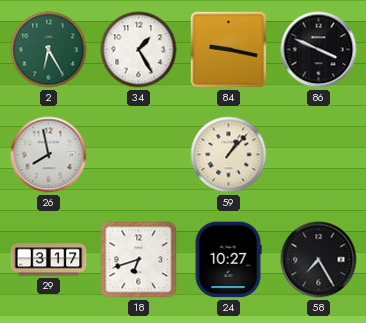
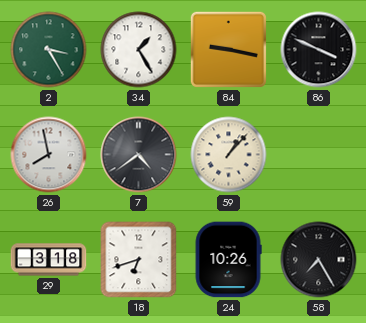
2: 6:25 -> 3:25 (49, 50)
7: none -> 4:39 (139, 155)
29: 3:17 -> 3:18 (49, 260)
24: 10:27 -> 10:26 (228, 260)
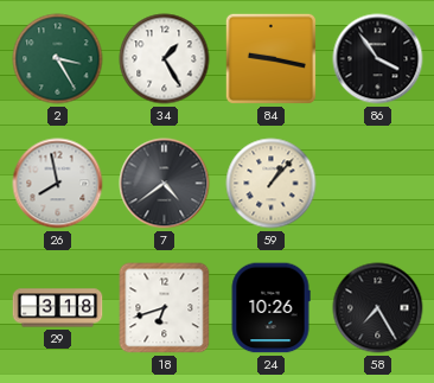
86: 3:49 -> 3:54 (378, 59)
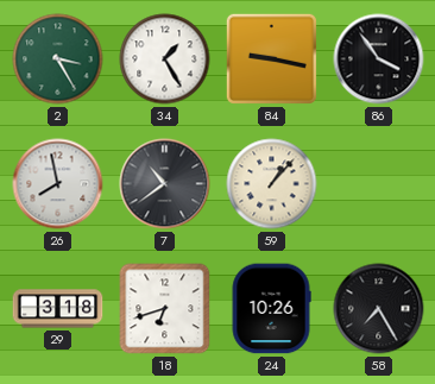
7: 4:39 -> 10:39 (165, 184)
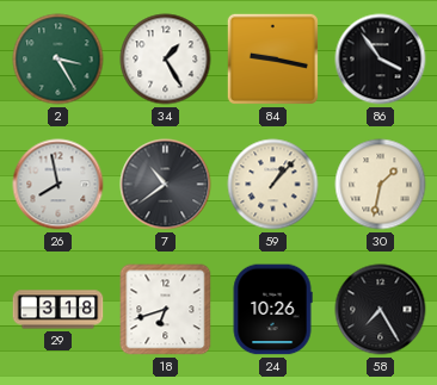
30: none -> 1:32 (381, 185)
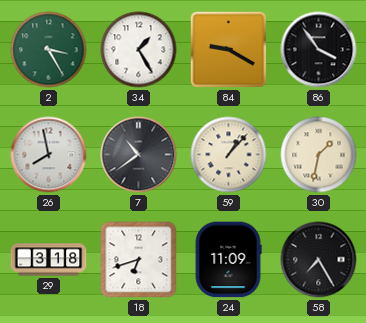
84: 9:17 -> 9:20 (228, 49)
24: 10:26 -> 11:09 (228, 260)
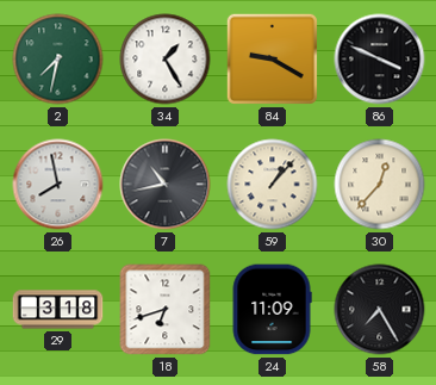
2: 3:25 -> 7:32 (58, 60)
86: 3:54 -> 3:49 (380, 60)
7: 10:39 -> 10:43 (166, 185)
30: 1:32 -> 12:37 (380, 185)
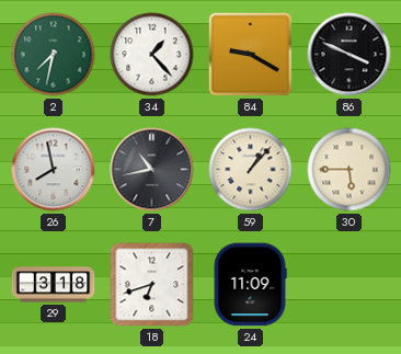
34: 1:25 -> 1:23 (152, 55)
30: 12:37 -> 5:45 (350, 170)
58: 7:25 -> none (380, 310)
